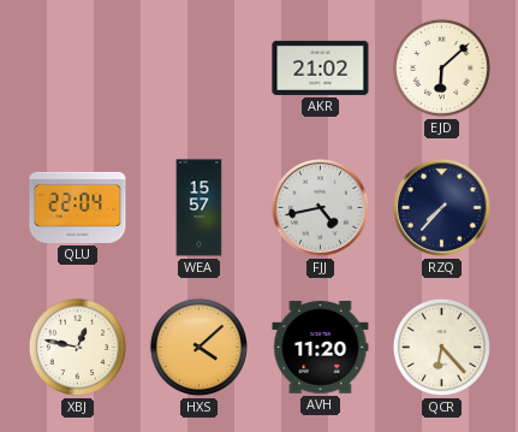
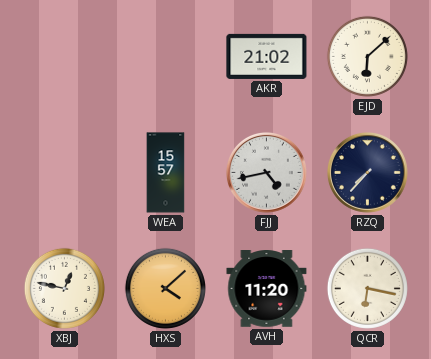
QLU: 22:04 -> none (78, 207)
QCR: 6:23 -> 6:17 (367, 288)
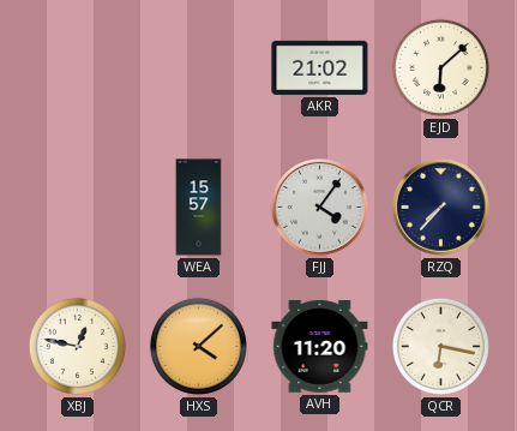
FJJ: 4:43 -> 4:06 (319, 206)
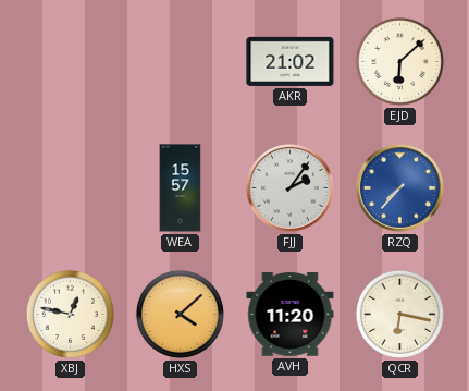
FJJ: 4:06 -> 2:06 (289, 187)
RZQ dial: navy -> blue (399, 187)
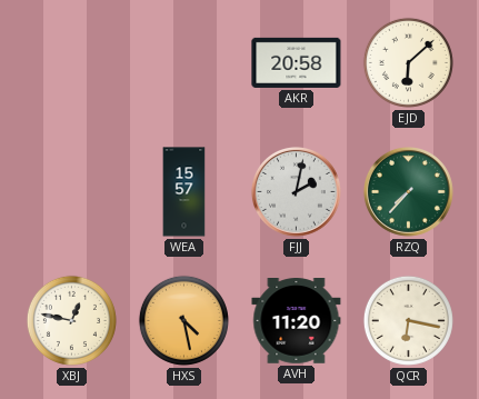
AKR: 21:02 -> 20:58 (297, 62)
FJJ: 2:06 -> 2:02 (296, 191)
RZQ dial: blue -> green (408, 191)
HXS: 4:08 -> 4:28 (183, 320)
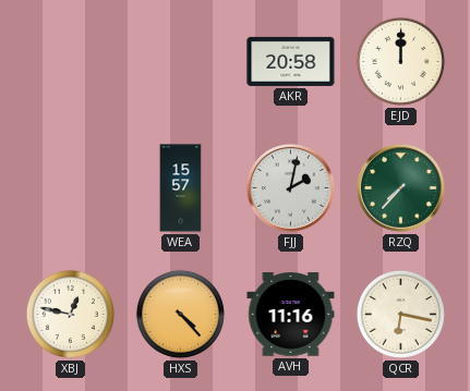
EJD: 6:08 -> 12:00 (400, 61)
HXS: 4:28 -> 4:23 (180, 314)
AVH: 11:20 -> 11:16 (291, 315)
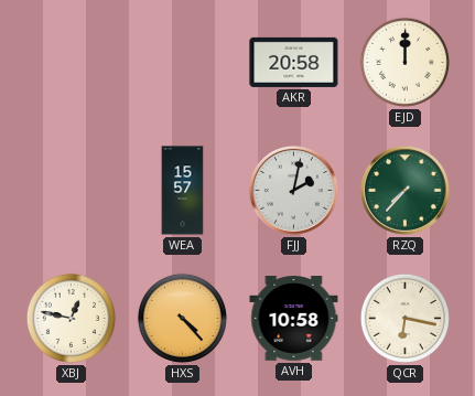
AVH: 11:16 -> 10:58 (294, 319)
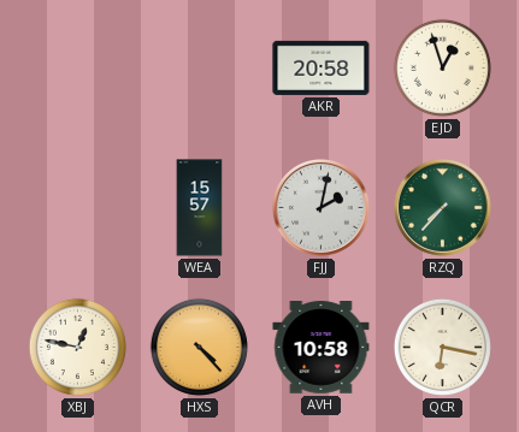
EJD: 12:00 -> 12:57 (442, 67)
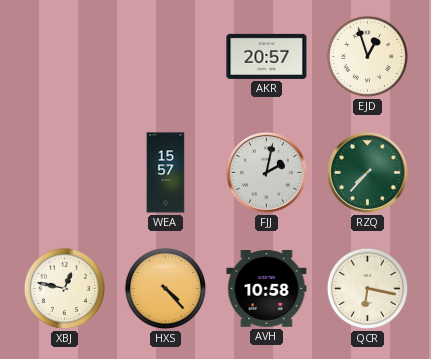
AKR: 20:58 -> 20:57 (267, 56)
